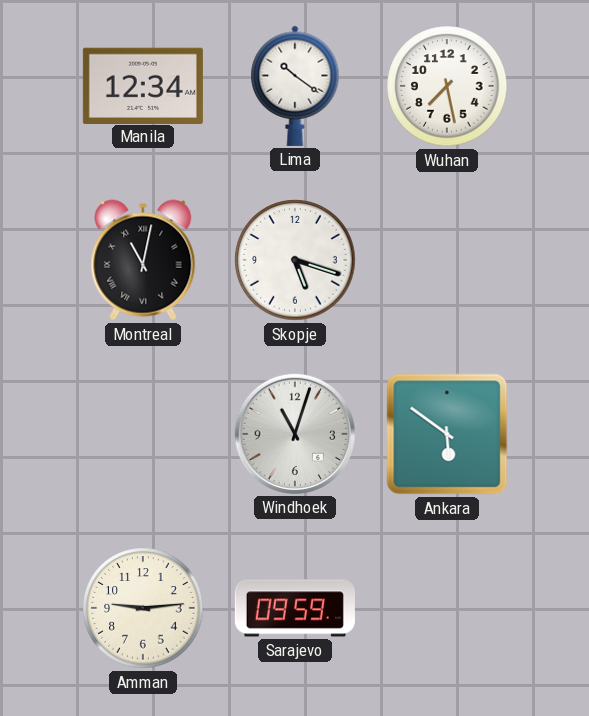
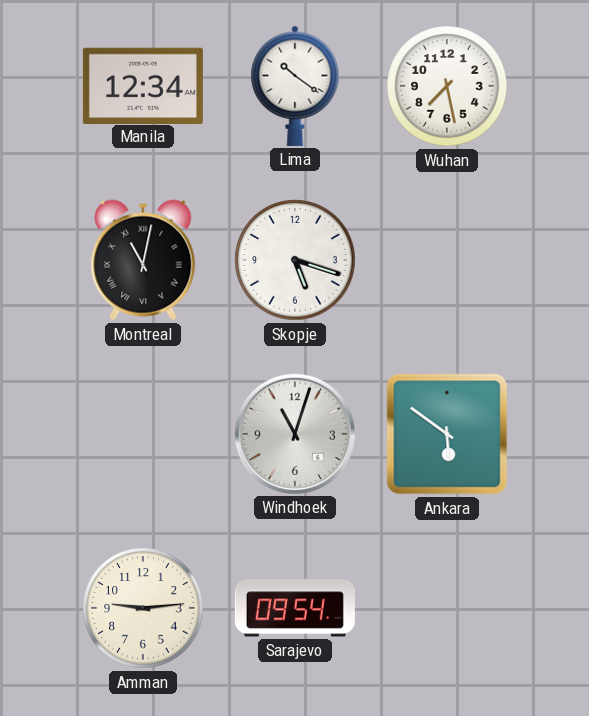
Sarajevo: 09:59 -> 09:54 (295, 608)
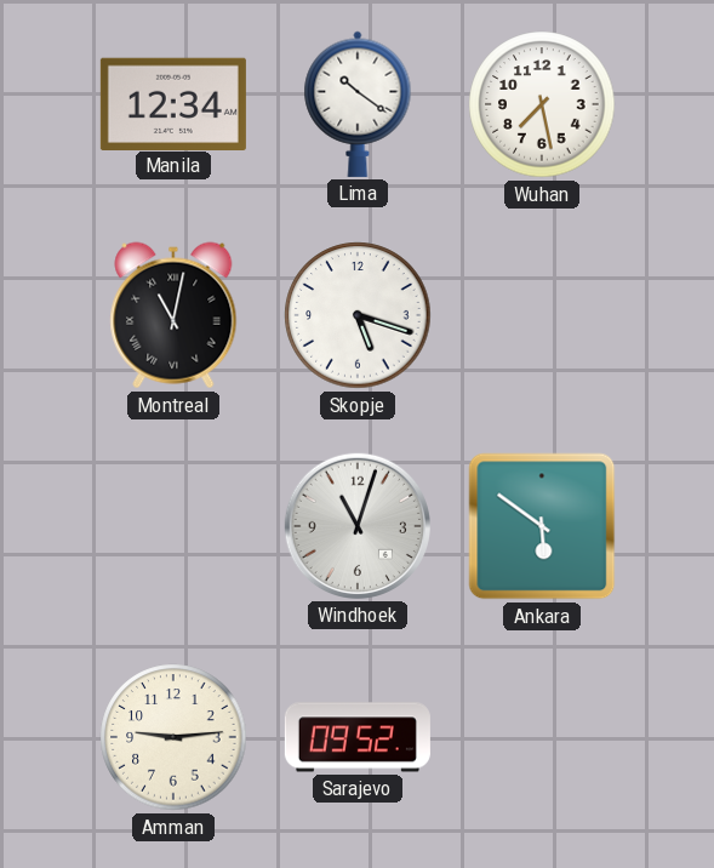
Sarajevo: 09:54 -> 09:52 (358, 737)
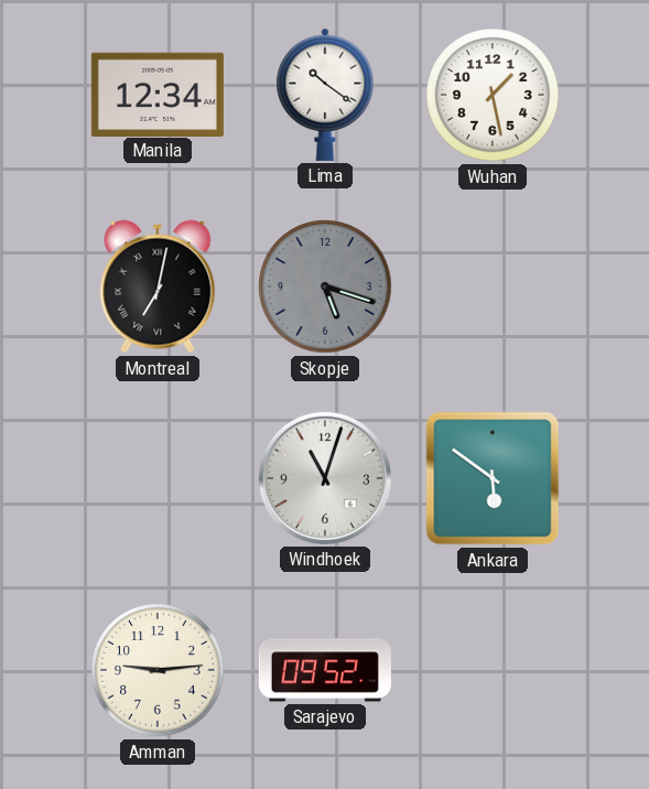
Wuhan: 7:28 -> 1:28 (493, 95)
Montreal: 11:02 -> 7:02 (158, 287)
Skopje dial: white -> grey (325, 287)
